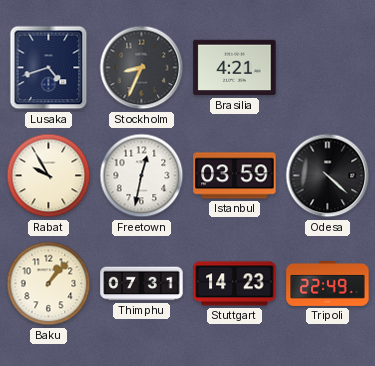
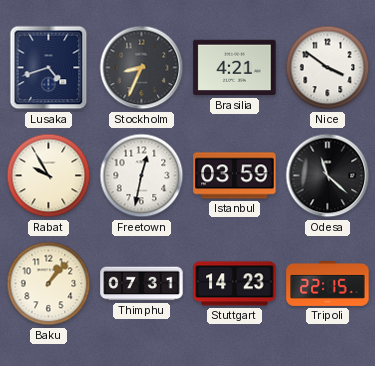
Nice: none -> 3:51 (328, 68)
Odesa: 4:22 -> 11:22 (328, 176)
Tripoli: 22:49 -> 22:15 (328, 283)
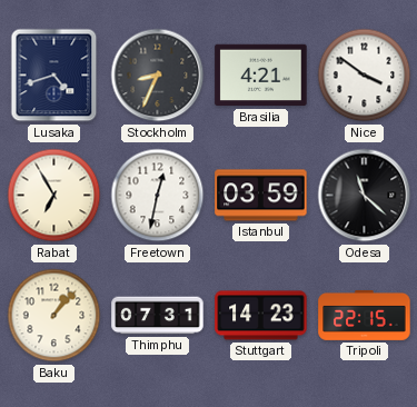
Rabat: 9:55 -> 6:55 (54, 196)
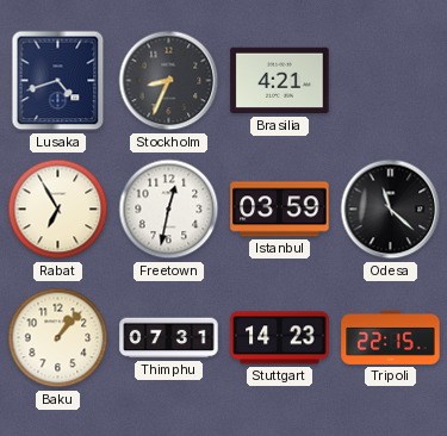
Nice: 3:51 -> none (365, 76)
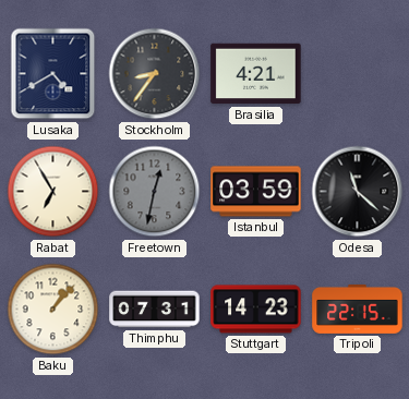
Lusaka: 4:42 -> 4:40 (53, 74)
Stockholm: 8:34 -> 8:36 (155, 74)
Freetown dial: white -> grey (155, 192)
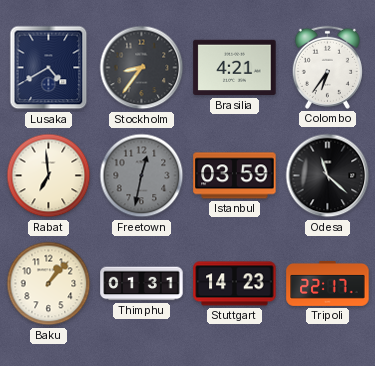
Colombo: none -> 6:36 (327, 67)
Rabat: 6:55 -> 6:59 (49, 176)
Thimphu: 07:31 -> 01:31 (142, 284)
Tripoli: 22:15 -> 22:17 (328, 283)
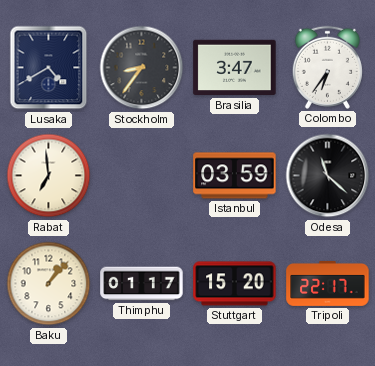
Brasilia: 4:21 -> 3:47 (235, 68)
Freetown: 12:32 -> none (142, 176)
Thimphu: 01:31 -> 01:17 (142, 284)
Stuttgart: 14:23 -> 15:20 (235, 284)
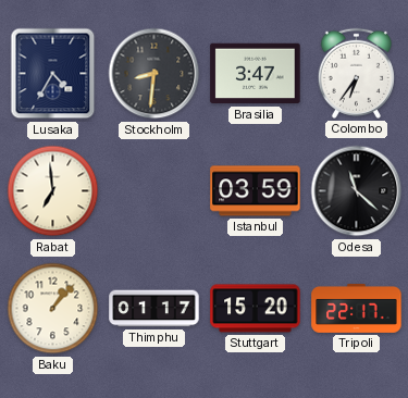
Lusaka: 4:40 -> 4:35 (53, 74)
Stockholm: 8:36 -> 8:31 (154, 74)
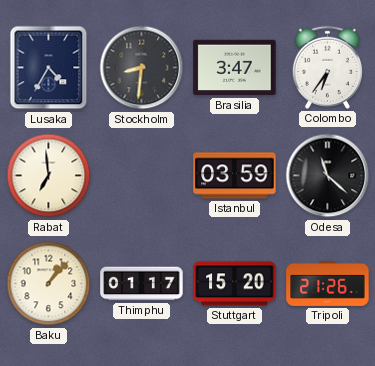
Tripoli: 22:17 -> 21:26 (328, 283)
